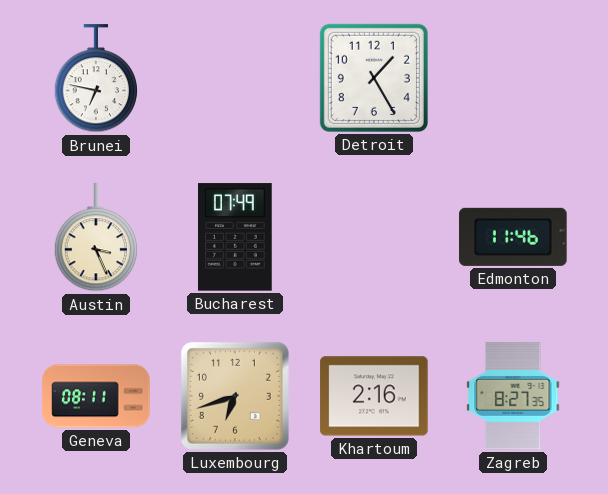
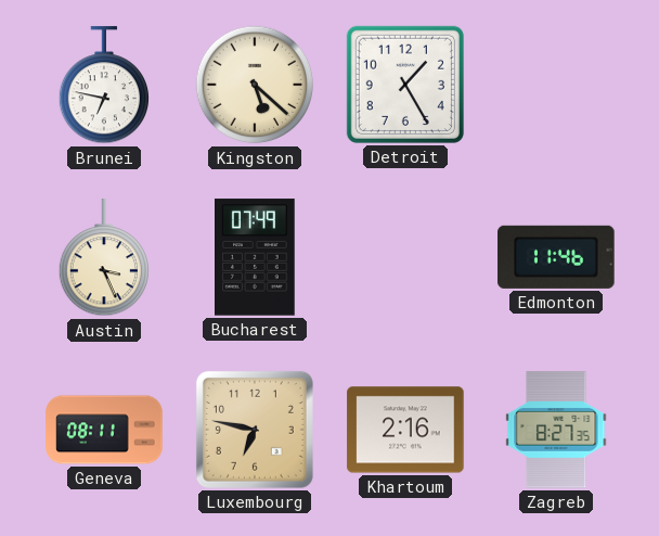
Kingston: none -> 5:22 (255, 85)
Luxembourg: 6:42 -> 6:47 (255, 430)
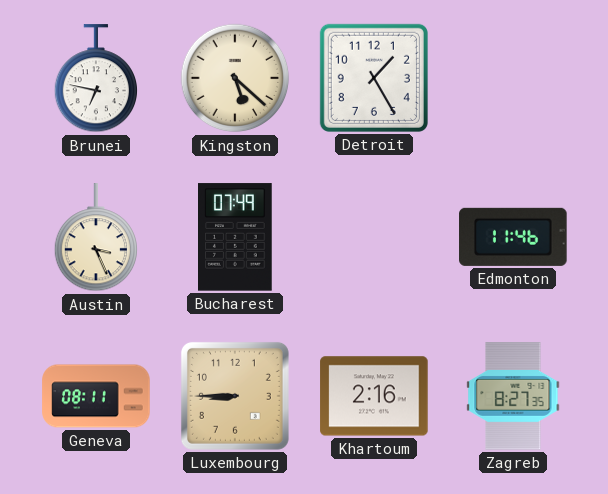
Luxembourg: 6:47 -> 8:45 (235, 396)
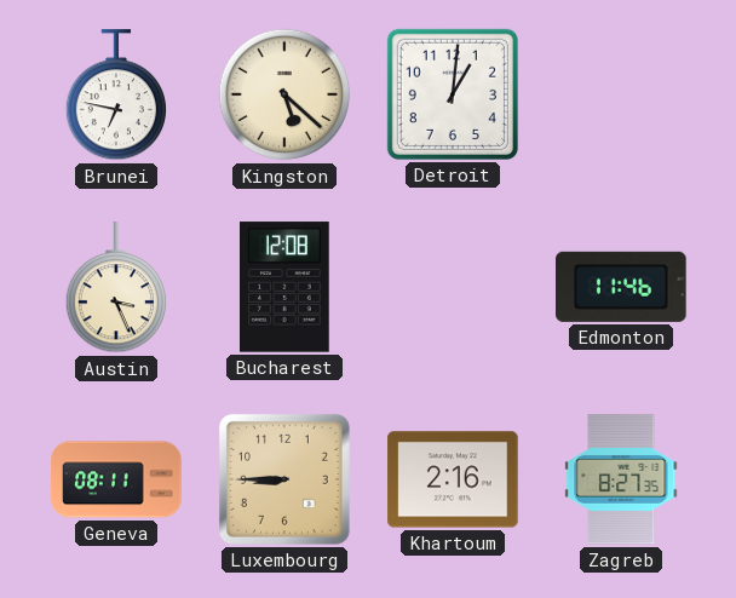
Detroit: 1:25 -> 1:01 (453, 94)
Bucharest: 07:49 -> 12:08 (284, 287)
